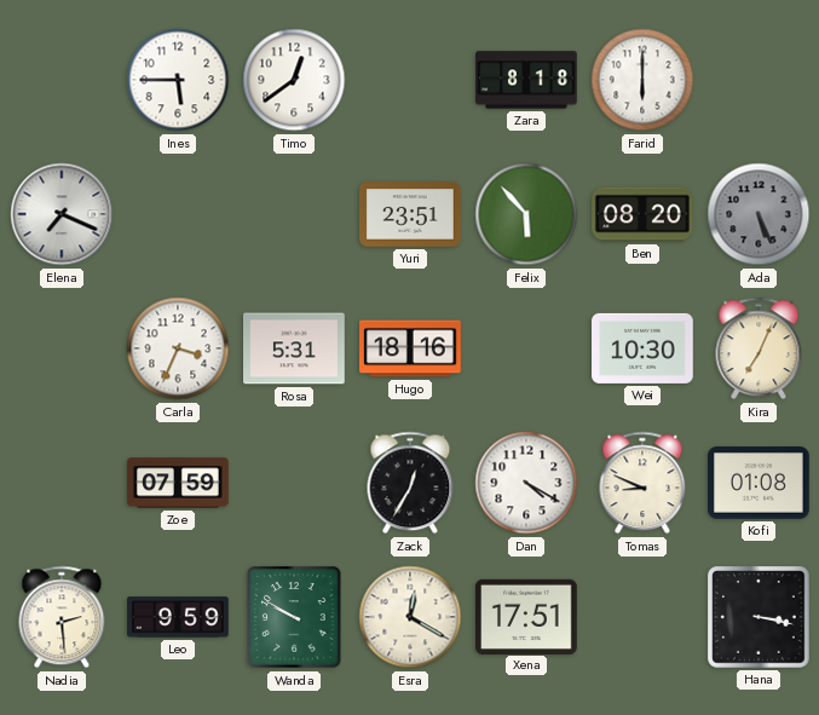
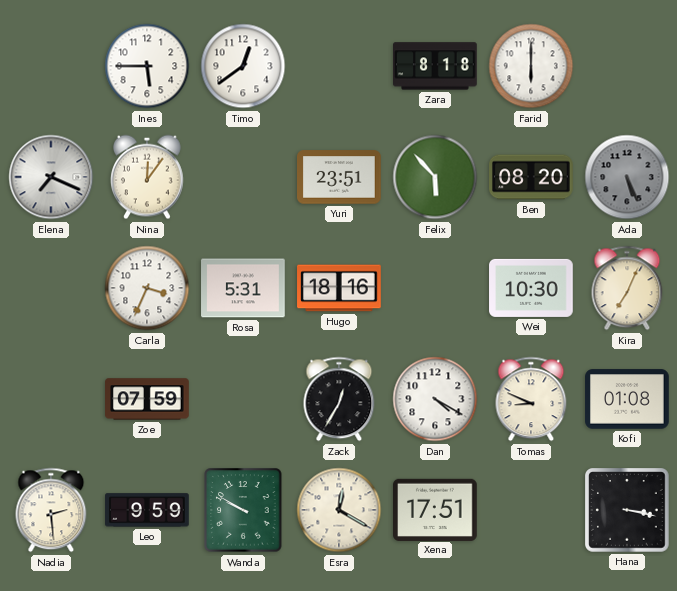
Nina: none -> 12:06 (148, 177)
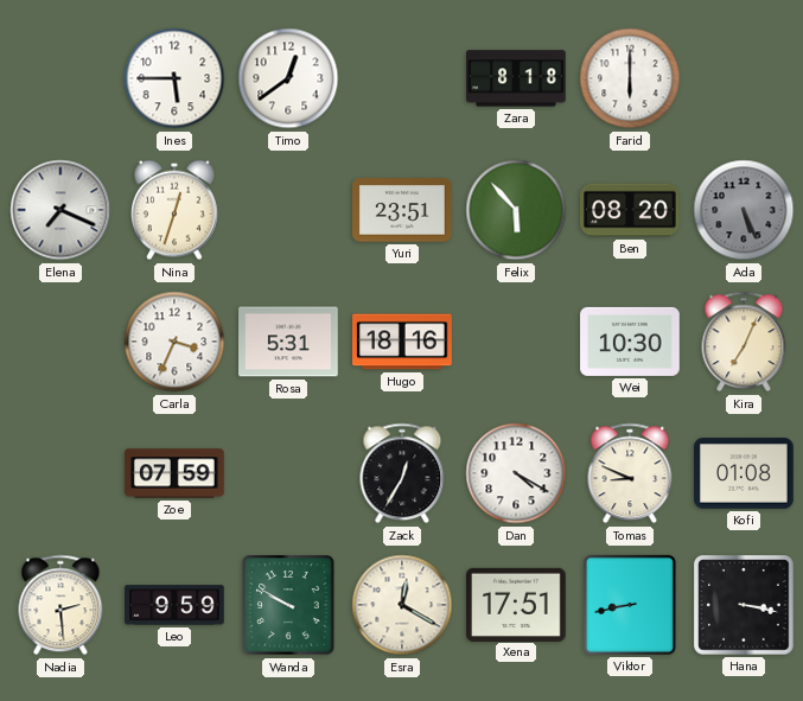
Nina: 12:06 -> 12:33 (176, 210)
Viktor: none -> 8:43 (630, 605)
